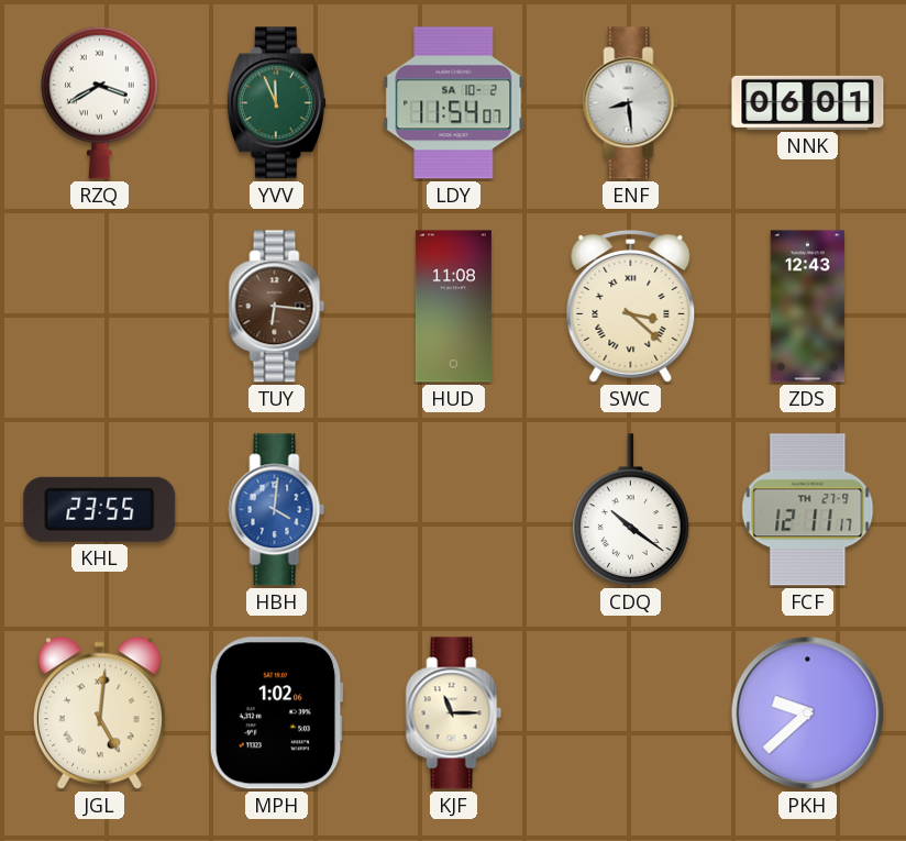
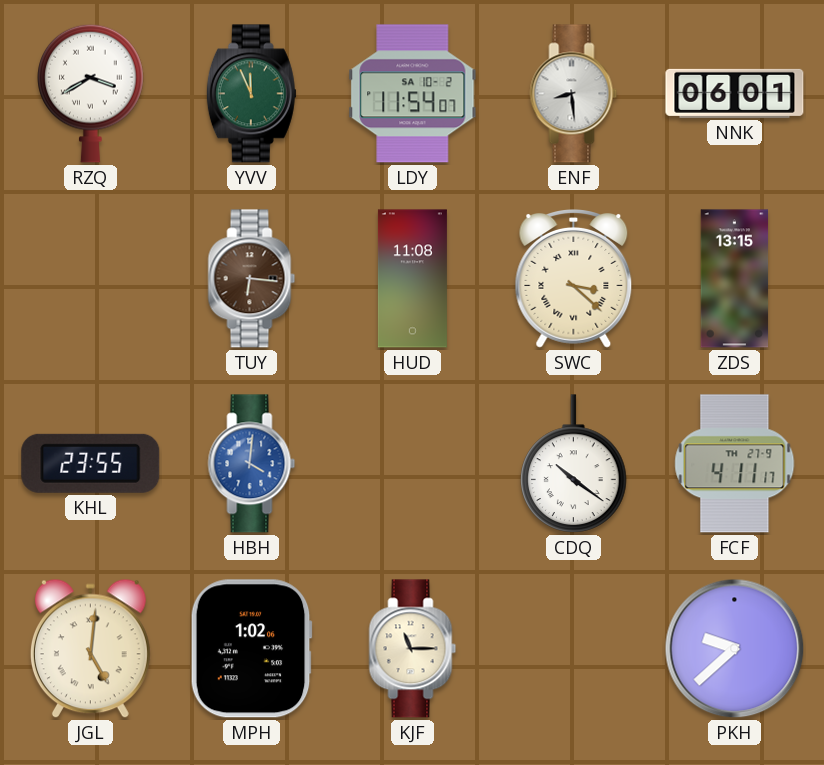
ZDS: 12:43 -> 13:15 (735, 279)
FCF: 12:11 -> 4:11 (735, 464)
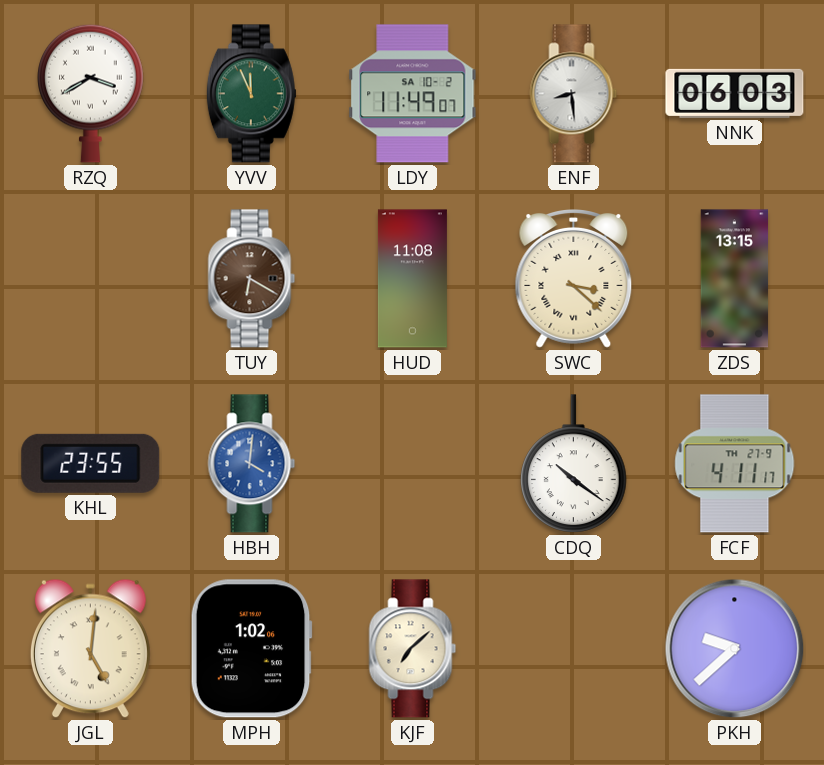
LDY: 11:54 -> 11:49 (413, 94)
NNK: 06:01 -> 06:03 (735, 93)
TUY: 6:16 -> 6:20 (252, 279)
KJF: 11:15 -> 7:08 (413, 649)
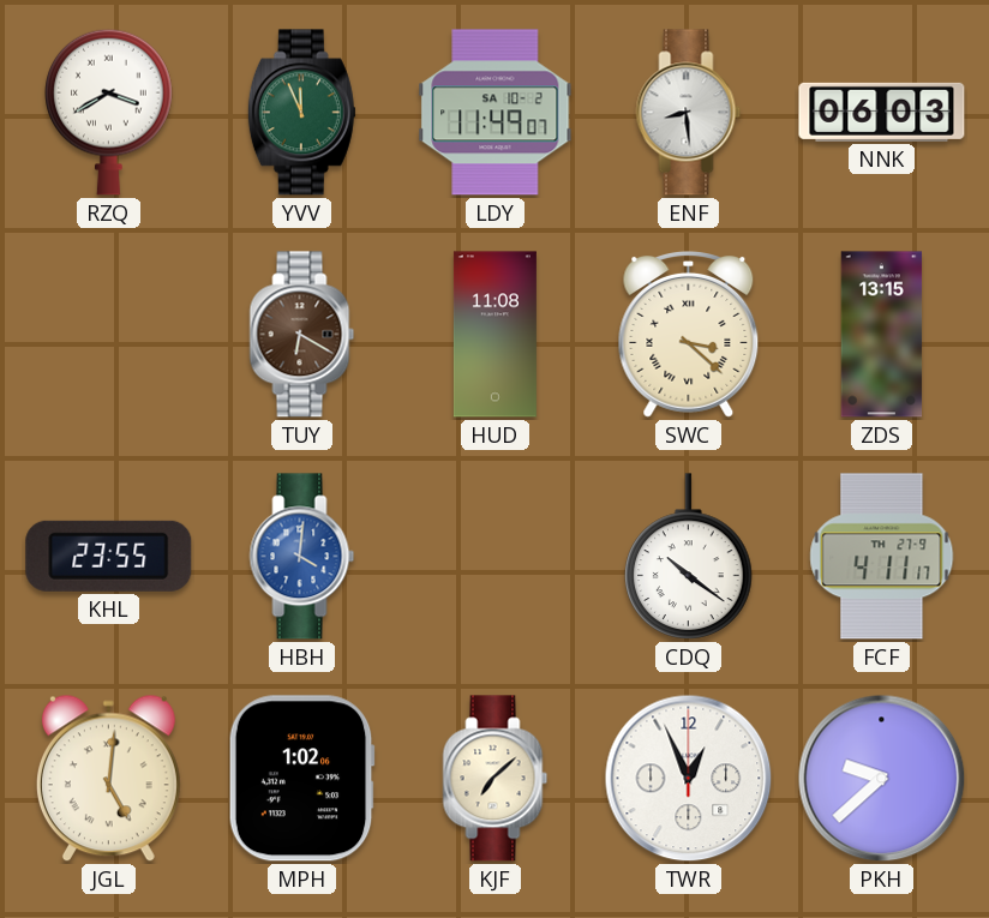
TWR: none -> 12:56 (689, 779)
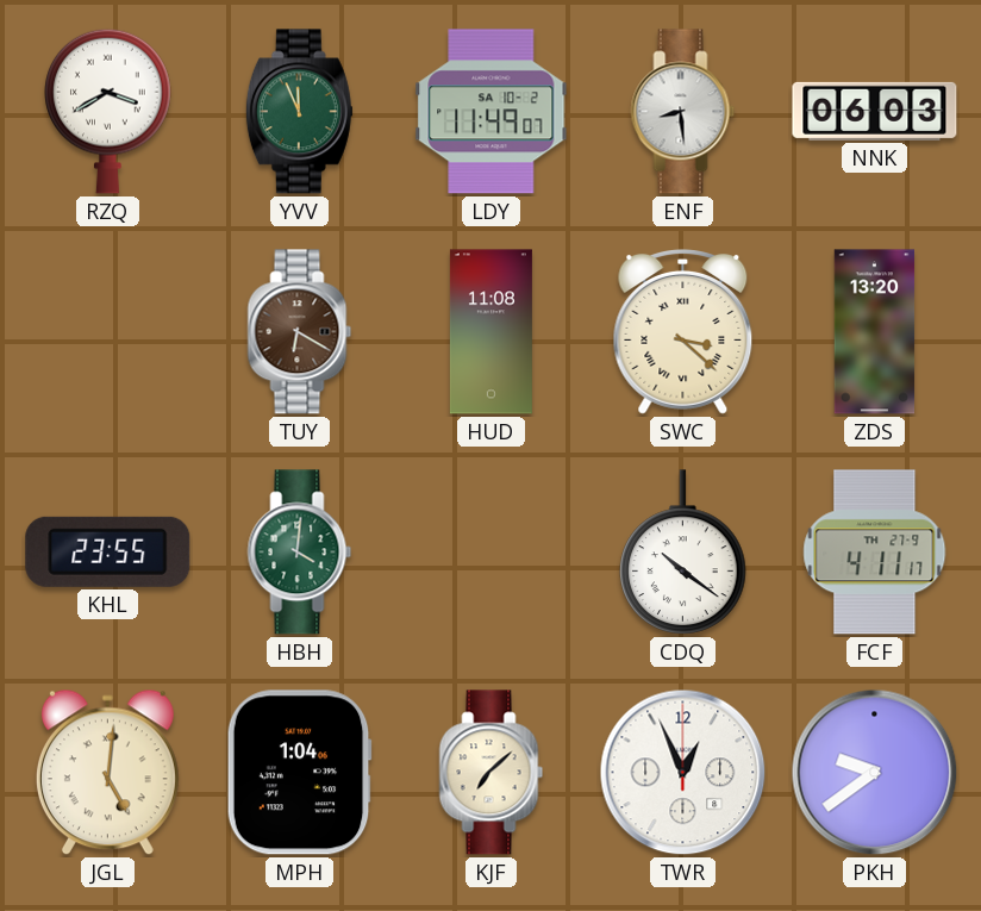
ZDS: 13:15 -> 13:20 (875, 332)
HBH dial: blue -> green (300, 553)
MPH: 1:02 -> 1:04 (299, 773)
PKH: 9:38 -> 9:39 (875, 773)
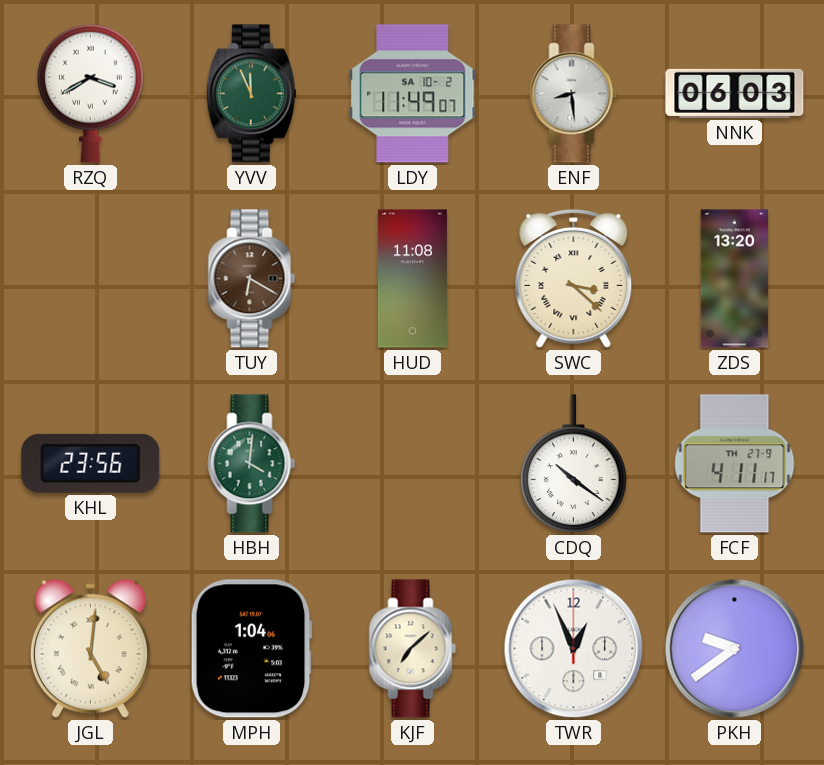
KHL: 23:55 -> 23:56 (91, 463)
